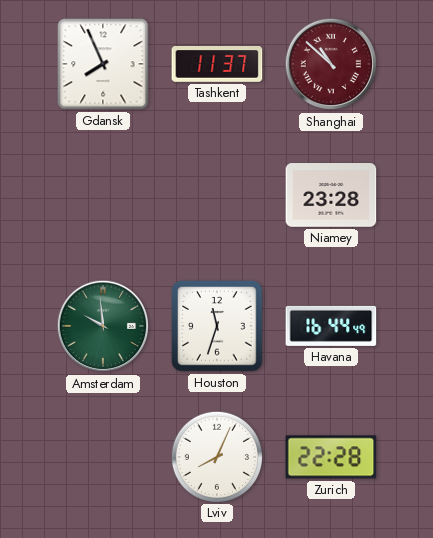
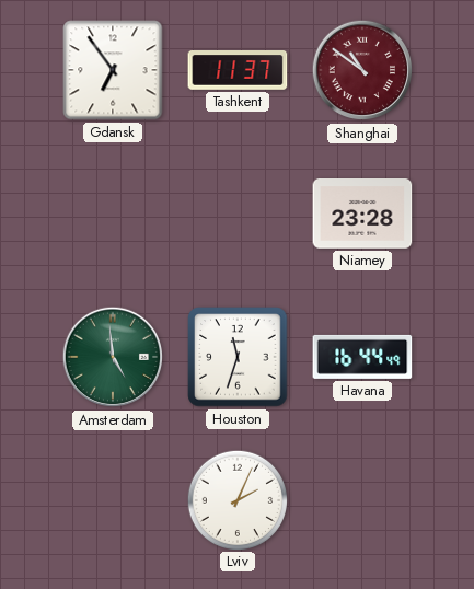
Gdansk: 7:56 -> 6:54 (113, 70)
Shanghai: 10:52 -> 10:51 (362, 70)
Amsterdam: 9:59 -> 4:59 (113, 357)
Lviv: 8:04 -> 2:04 (236, 499)
Zurich: 22:28 -> none (331, 457)
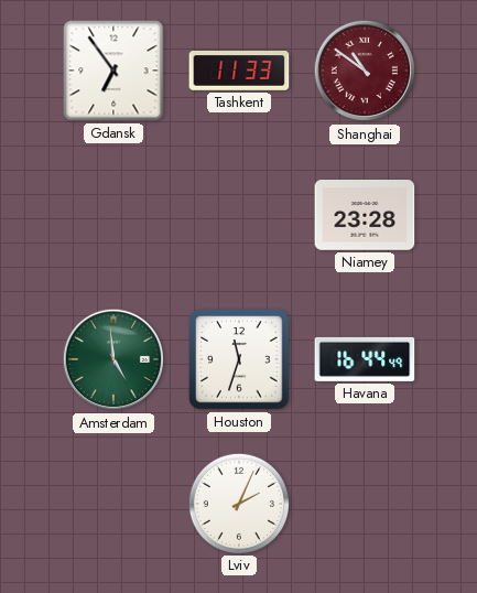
Tashkent: 11:37 -> 11:33 (239, 72)
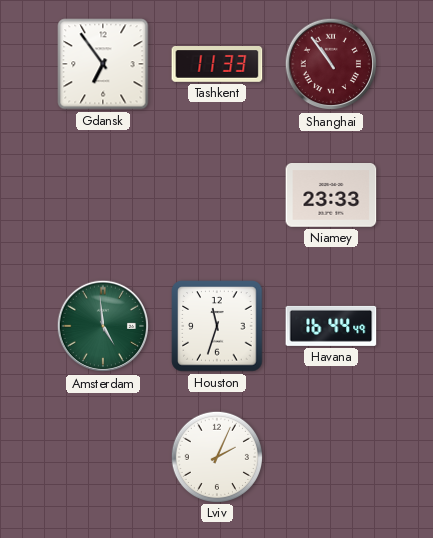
Shanghai: 10:51 -> 10:54 (331, 64)
Niamey: 23:28 -> 23:33 (331, 196)
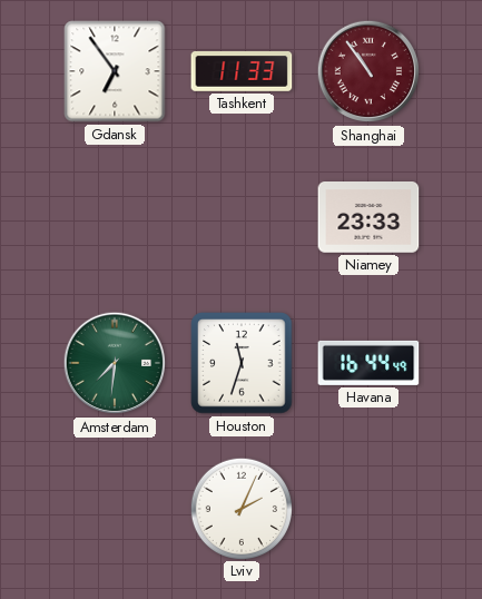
Amsterdam: 4:59 -> 7:31 (115, 363)
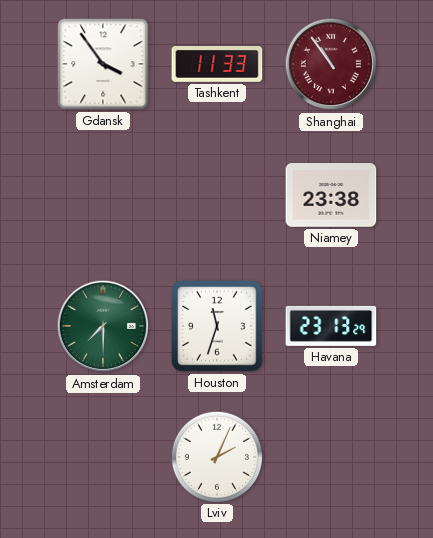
Gdansk: 6:54 -> 3:54 (103, 64)
Niamey: 23:33 -> 23:38 (331, 196)
Amsterdam: 7:31 -> 7:30 (103, 326)
Havana: 16:44 -> 23:13 (331, 326)
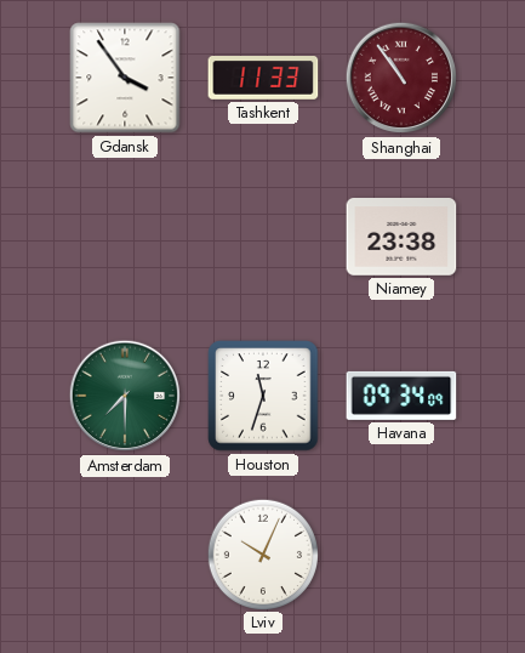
Havana: 23:13 -> 09:34 (401, 396)
Lviv: 2:04 -> 10:04 (262, 553)
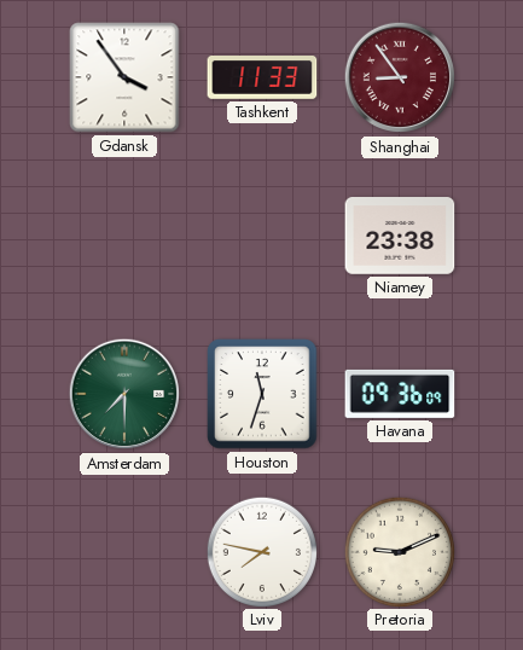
Shanghai: 10:54 -> 8:54 (400, 77)
Havana: 09:34 -> 09:36 (400, 394)
Lviv: 10:04 -> 7:47 (261, 551)
Pretoria: none -> 9:11 (399, 551)
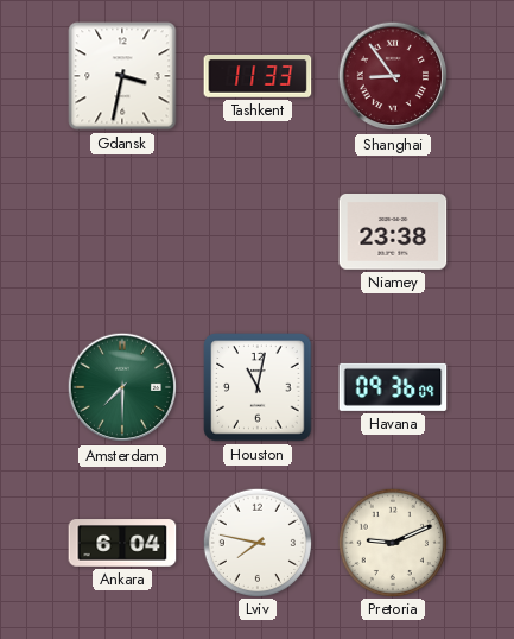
Gdansk: 3:54 -> 3:32 (122, 76)
Houston: 11:33 -> 11:02 (258, 387)
Ankara: none -> 6:04 (122, 543)
